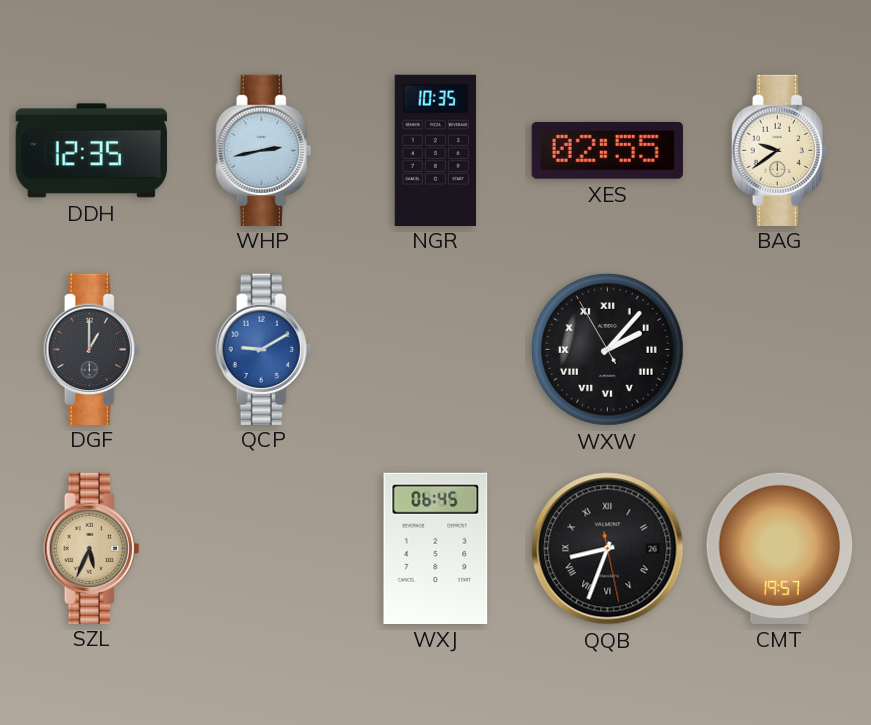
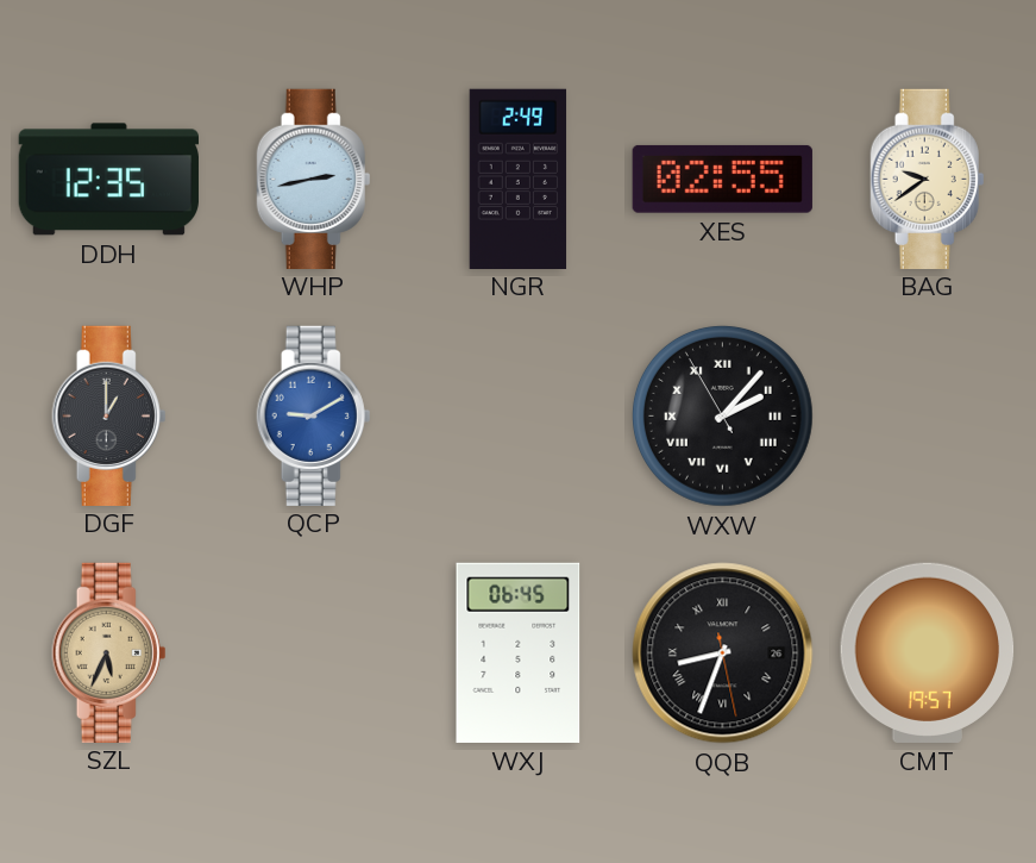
NGR: 10:35 -> 2:49 (519, 179)
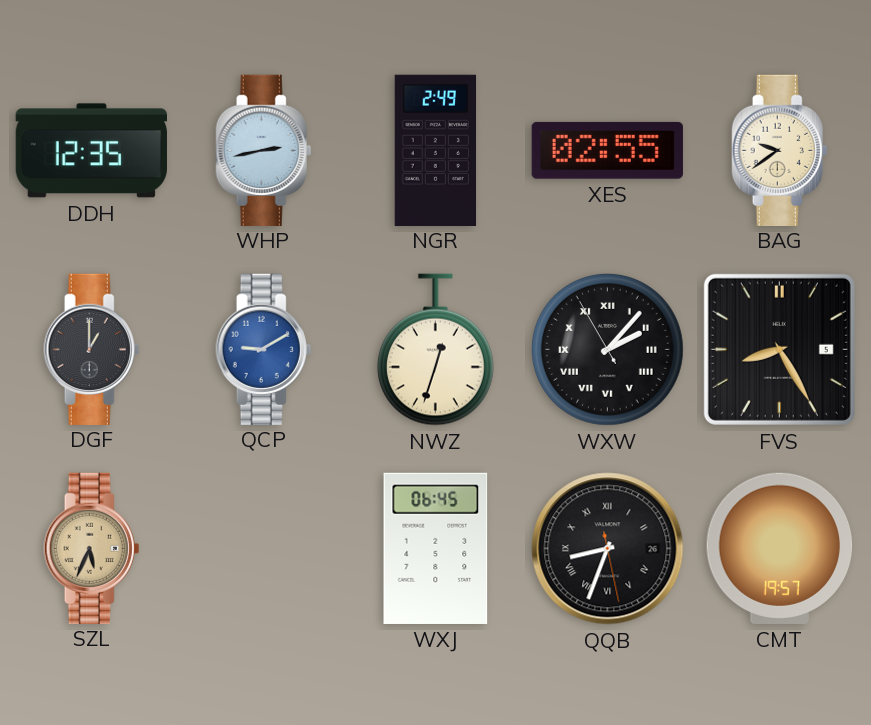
NWZ: none -> 12:33 (435, 350)
FVS: none -> 8:25 (779, 349)
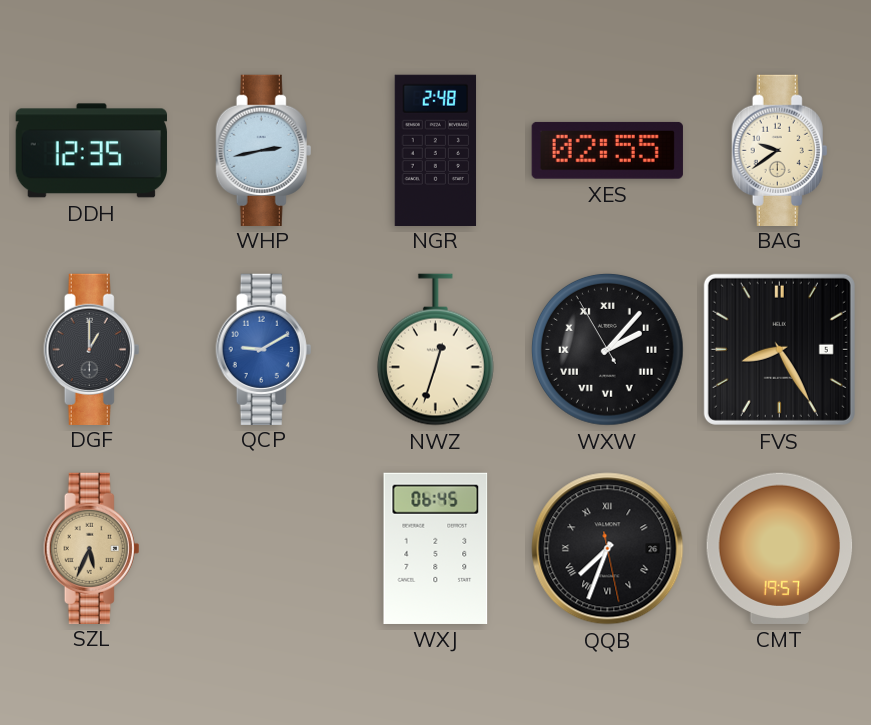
NGR: 2:49 -> 2:48 (436, 150)
QQB: 8:33 -> 7:33 (608, 549)
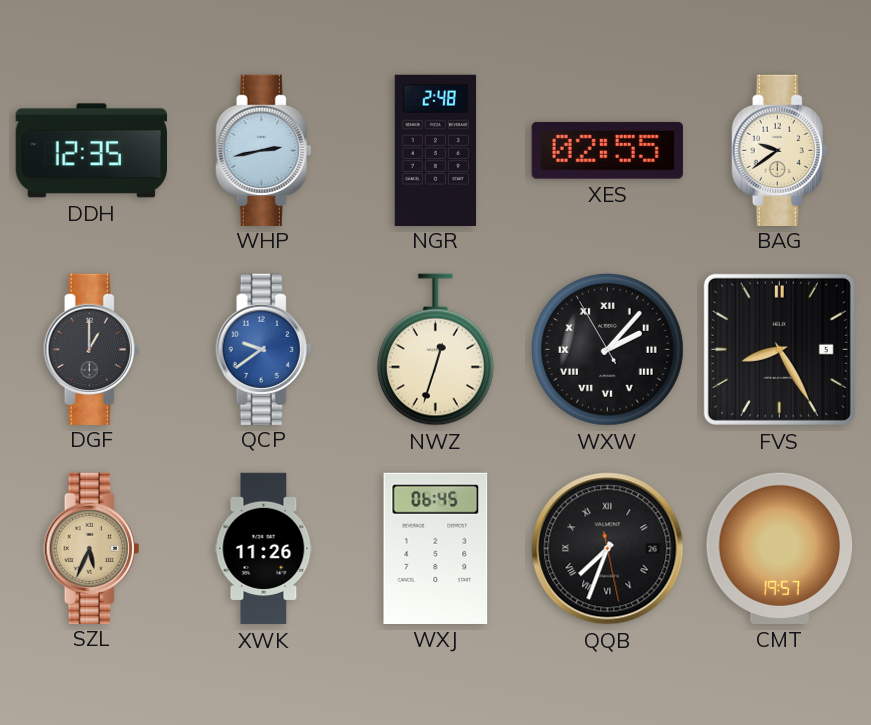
QCP: 9:10 -> 9:39 (264, 349)
XWK: none -> 11:26 (264, 549)
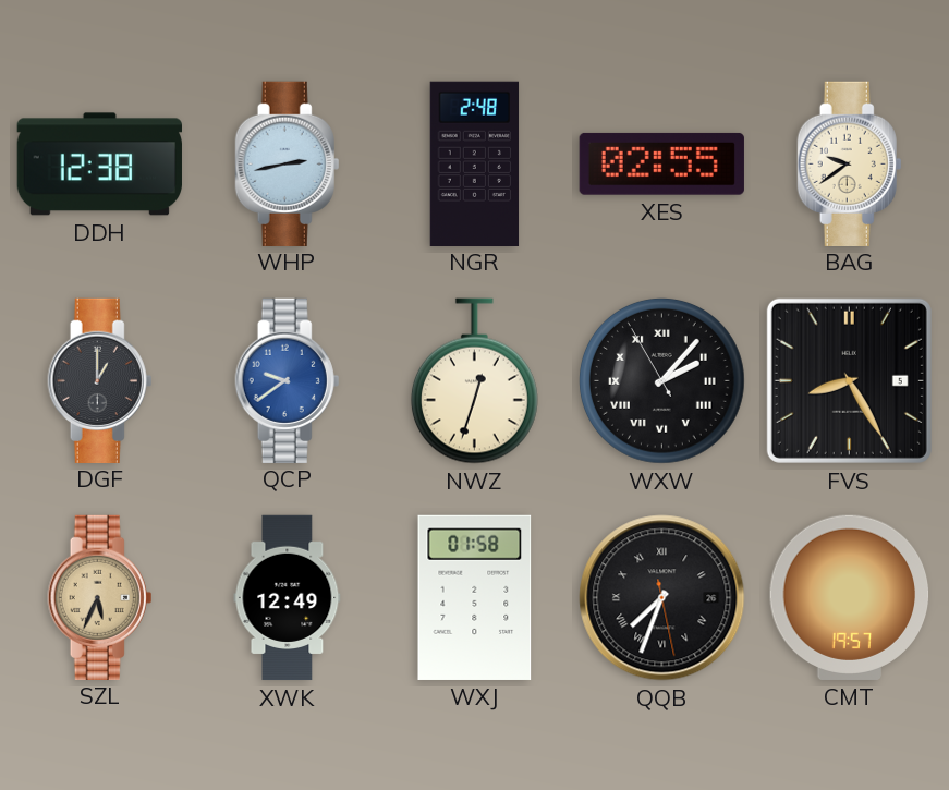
DDH: 12:35 -> 12:38 (99, 165)
XWK: 11:26 -> 12:49 (288, 598)
WXJ: 06:45 -> 01:58 (475, 597)
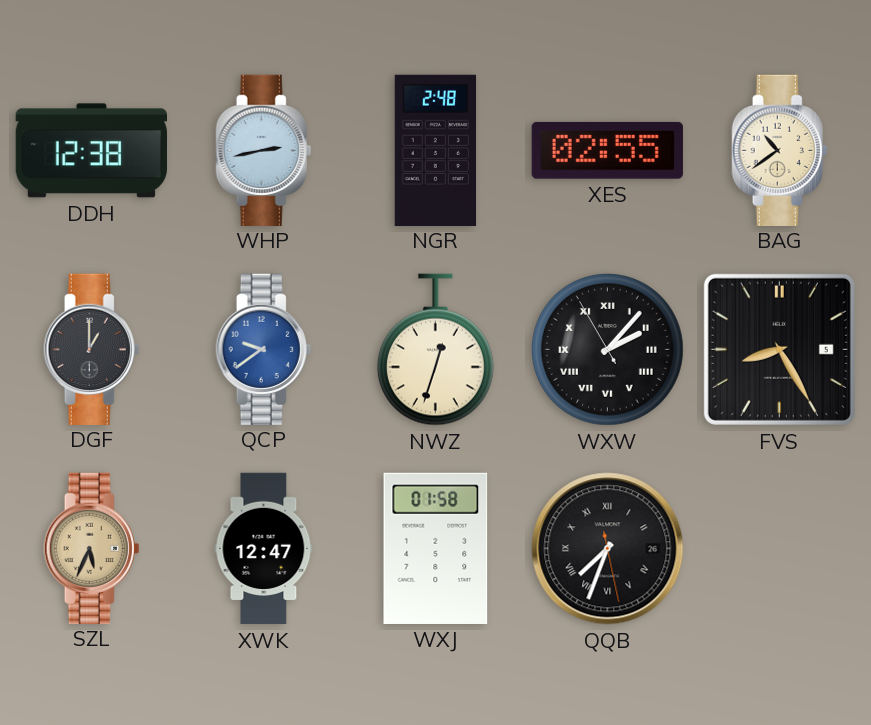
BAG: 9:39 -> 10:39 (780, 150)
XWK: 12:49 -> 12:47 (264, 549)
CMT: 19:57 -> none (850, 597)
